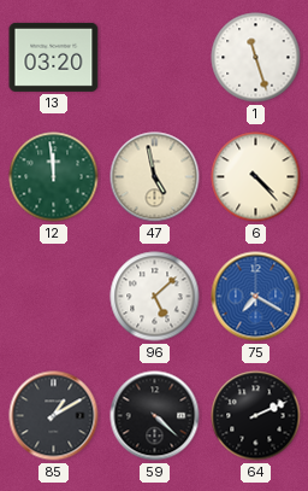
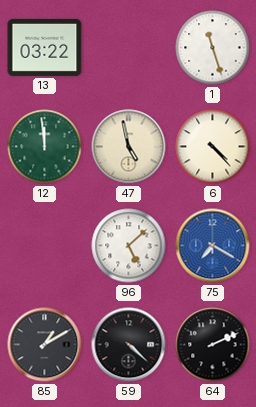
13: 03:20 -> 03:22 (45, 47)
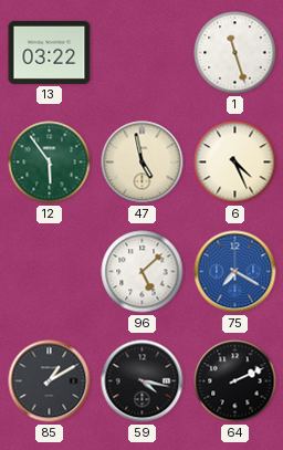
12: 11:59 -> 5:54 (50, 163)
6: 4:23 -> 4:26 (235, 163)
59: 4:22 -> 4:17 (143, 381)
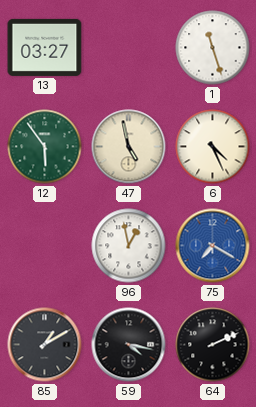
13: 03:22 -> 03:27 (45, 47)
96: 5:08 -> 12:58 (129, 246)
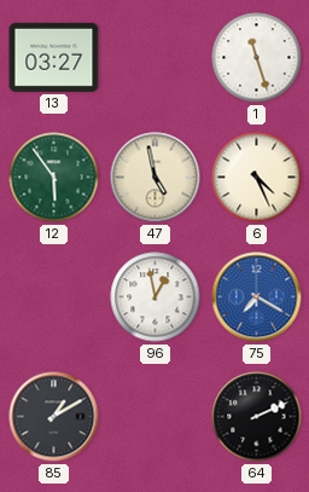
59: 4:17 -> none (129, 345)
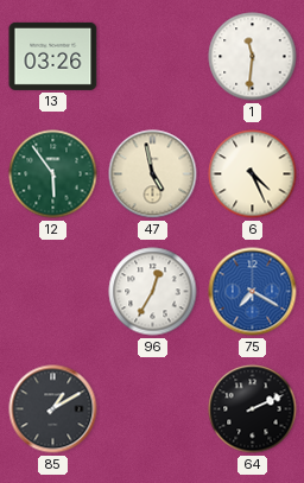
13: 03:27 -> 03:26 (53, 56)
1: 11:27 -> 11:31 (253, 57)
96: 12:58 -> 12:35 (153, 292)
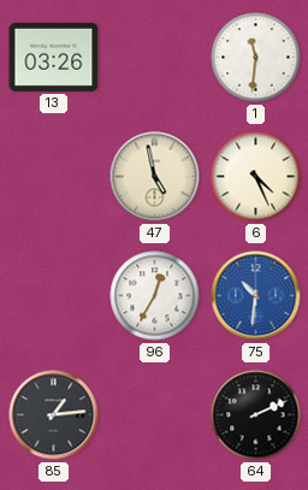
12: 5:54 -> none (53, 174)
75: 7:20 -> 10:31 (256, 296)
85: 1:10 -> 1:14 (54, 415)
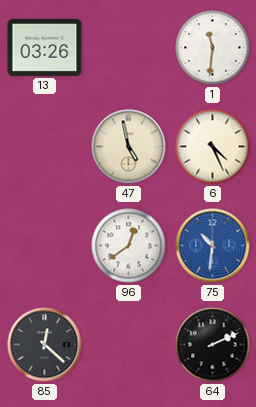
96: 12:35 -> 12:39 (129, 246)
85: 1:14 -> 12:22 (45, 345)
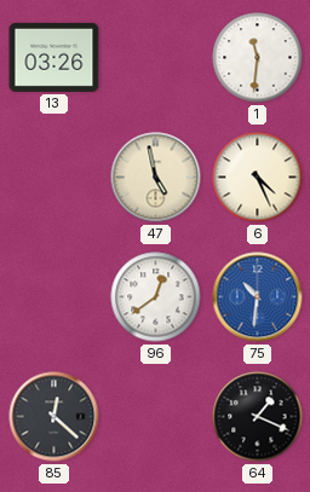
64: 2:11 -> 1:19 (258, 417)
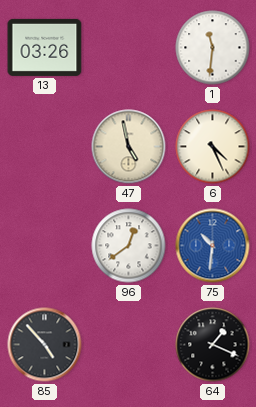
85: 12:22 -> 4:53 (45, 345)
